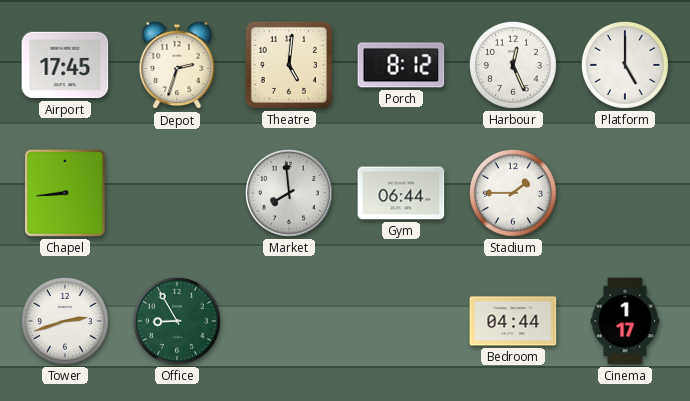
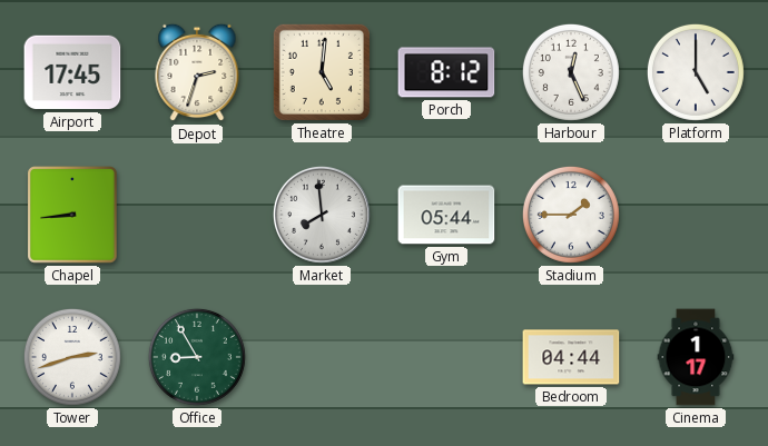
Gym: 06:44 -> 05:44 (446, 215)
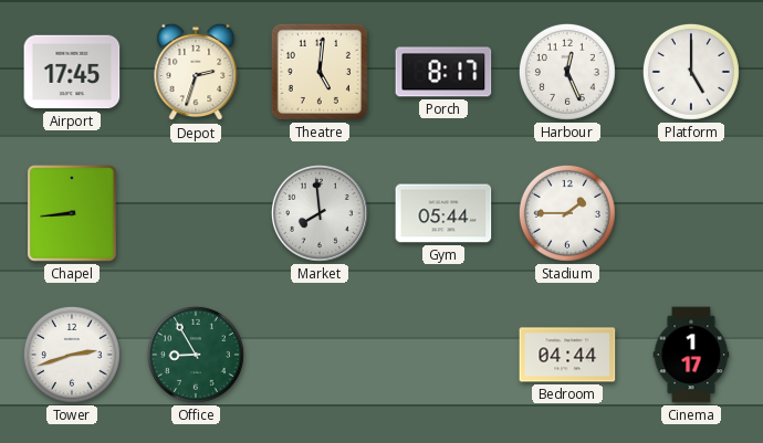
Porch: 8:12 -> 8:17 (443, 72)
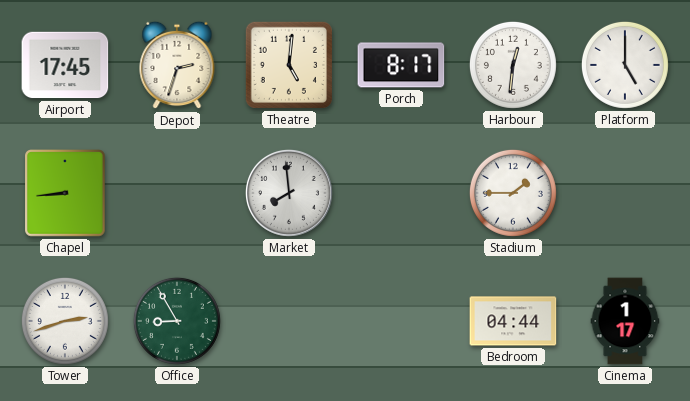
Harbour: 12:26 -> 12:31 (513, 65)
Gym: 05:44 -> none (443, 213)
